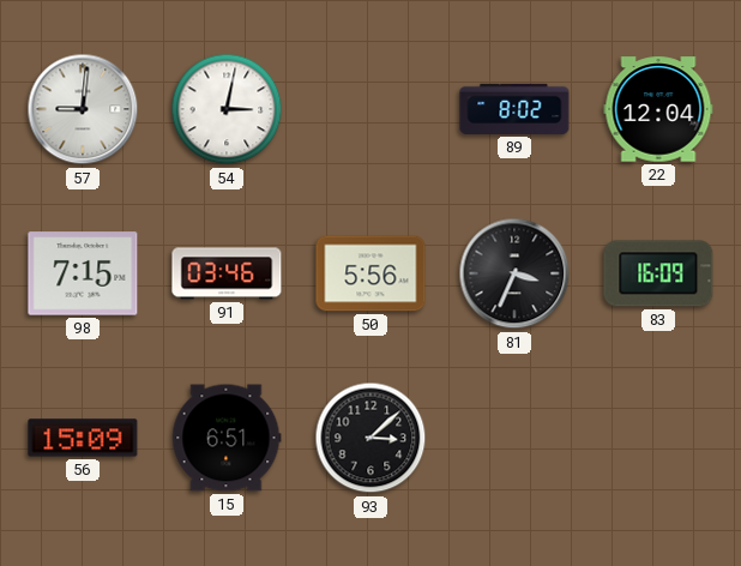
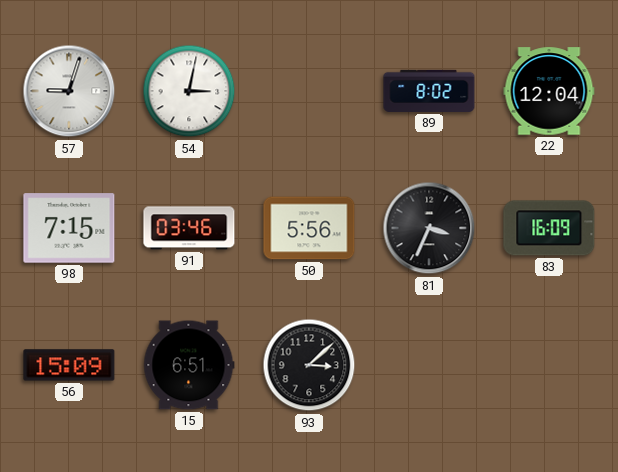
57: 9:01 -> 9:03 (69, 91)
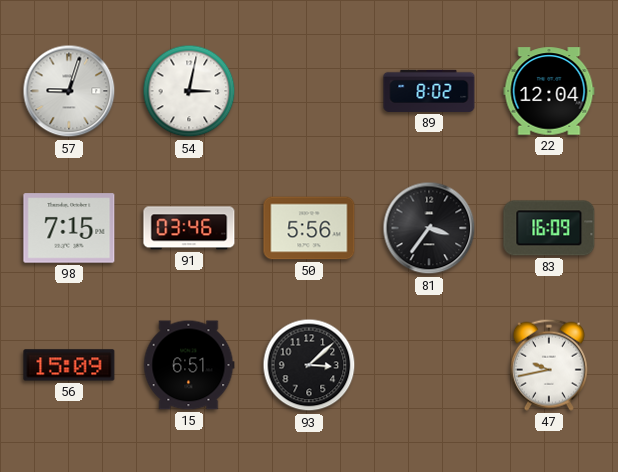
81: 3:34 -> 3:36 (429, 228)
47: none -> 9:43 (549, 365)
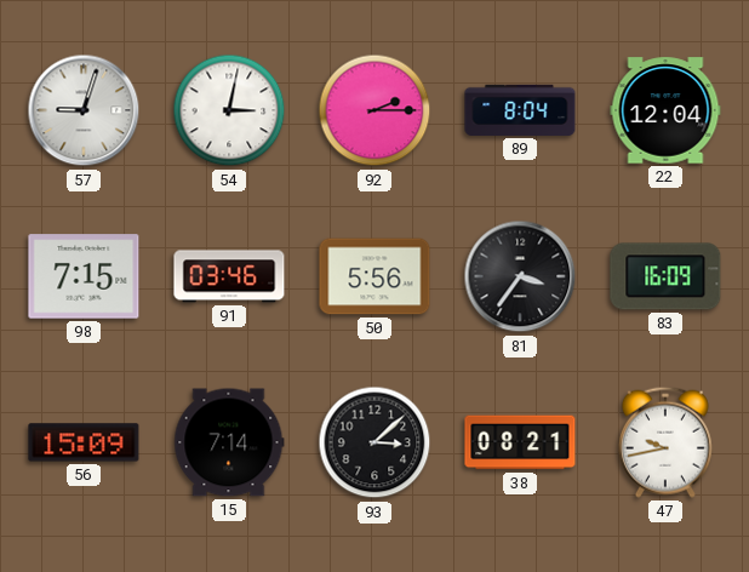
92: none -> 2:15 (374, 110)
89: 8:02 -> 8:04 (520, 110)
15: 6:51 -> 7:14 (229, 442)
38: none -> 08:21 (520, 442)
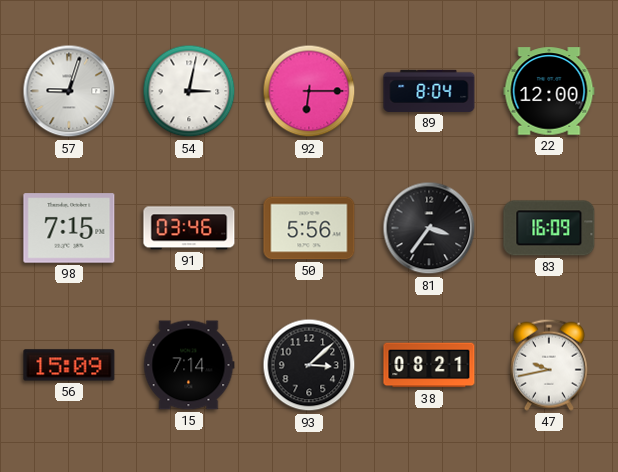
92: 2:15 -> 6:15 (309, 91)
22: 12:04 -> 12:00 (549, 91)
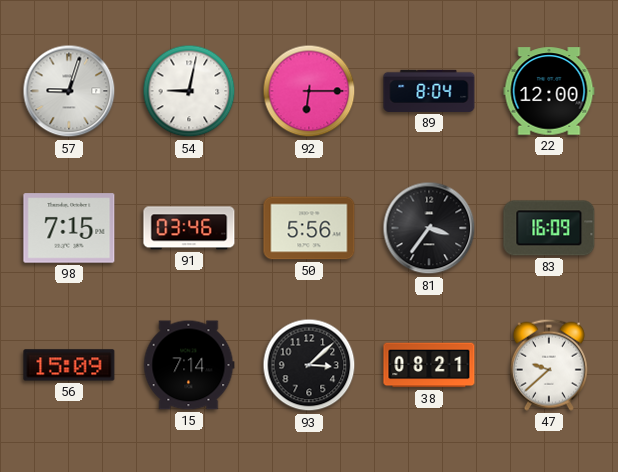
54: 3:02 -> 9:02 (189, 91)
47: 9:43 -> 9:38 (549, 365)
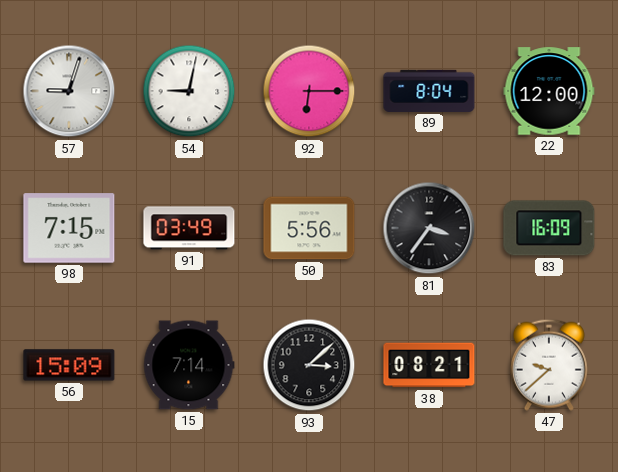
91: 03:46 -> 03:49 (189, 228)
